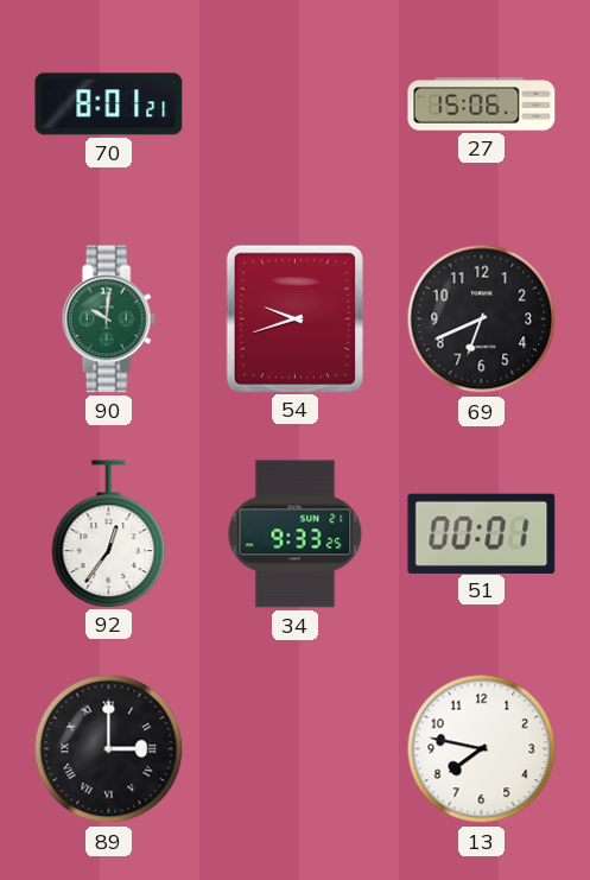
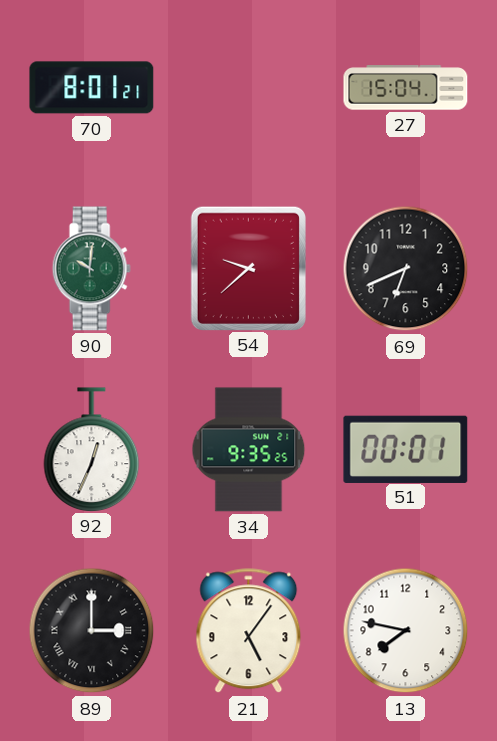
27: 15:06 -> 15:04 (406, 88)
54: 9:42 -> 9:38 (248, 268)
92: 12:36 -> 12:34 (92, 449)
34: 9:33 -> 9:35 (249, 450)
21: none -> 5:06 (249, 631)
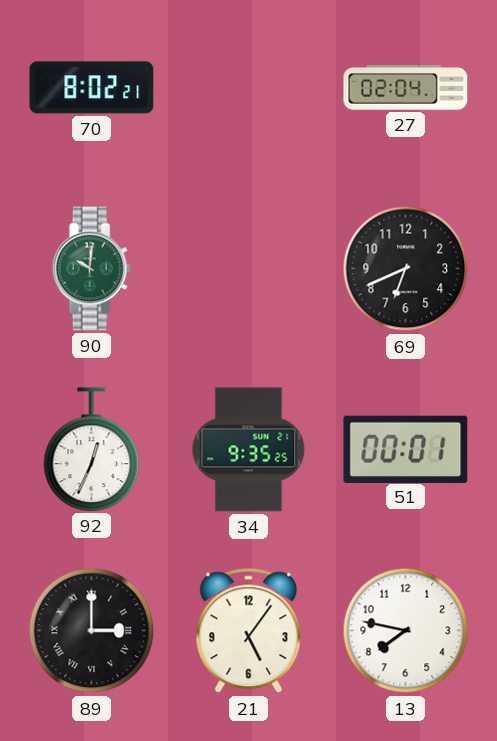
70: 8:01 -> 8:02 (92, 88)
27: 15:04 -> 02:04 (406, 88)
54: 9:38 -> none (248, 268)
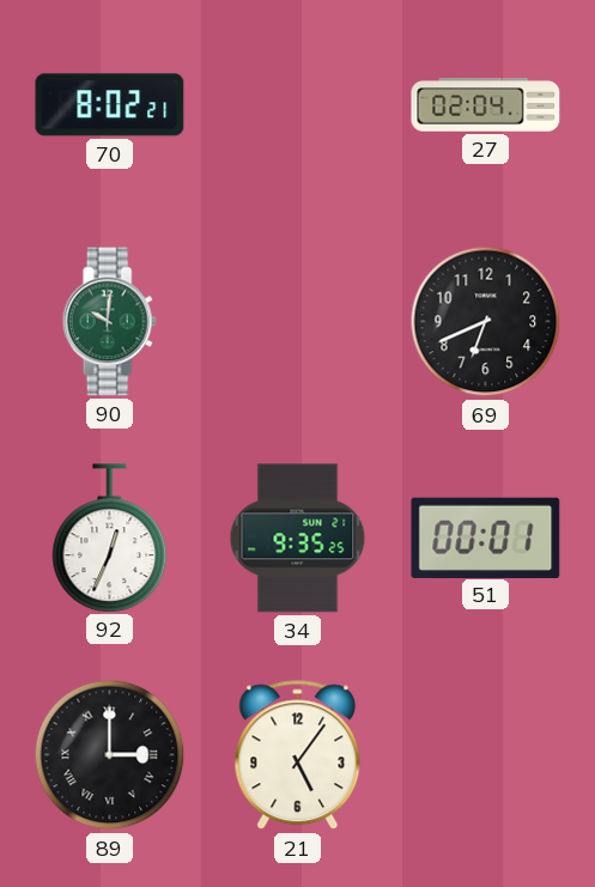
13: 7:47 -> none (406, 631)
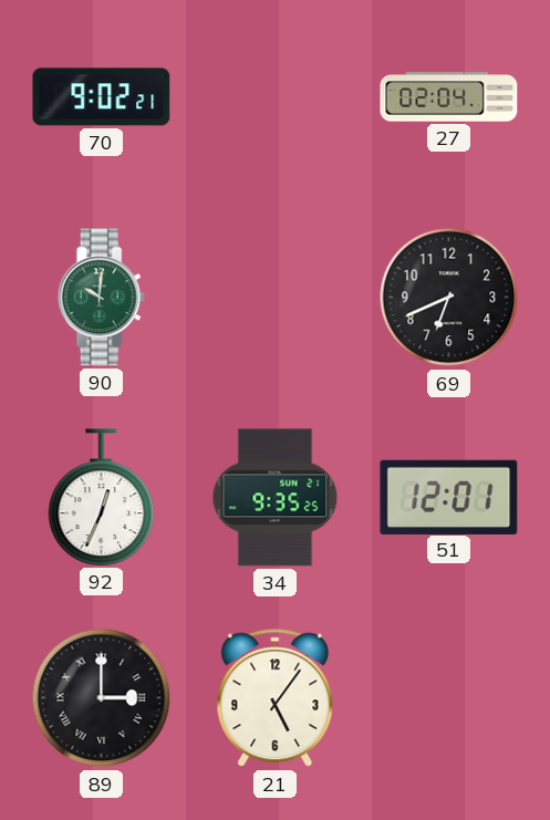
70: 8:02 -> 9:02 (102, 97)
51: 00:01 -> 12:01 (449, 497)
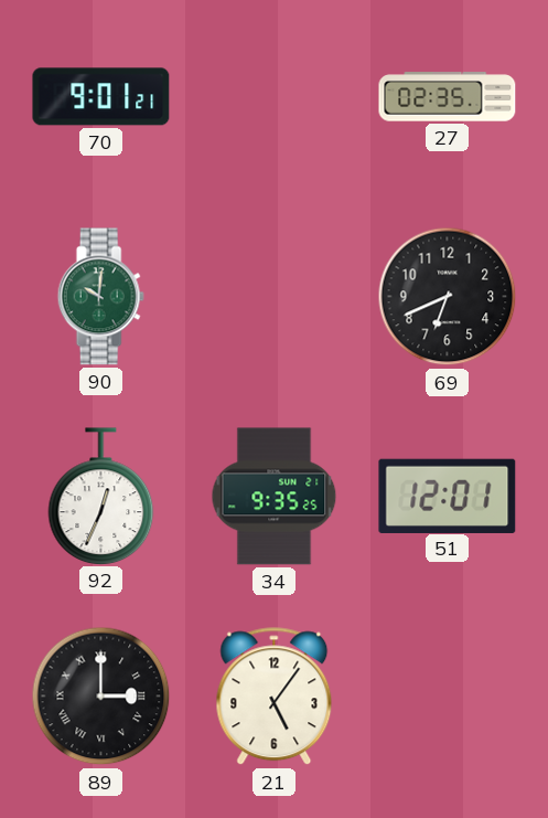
70: 9:02 -> 9:01 (101, 97)
27: 02:04 -> 02:35 (448, 97)
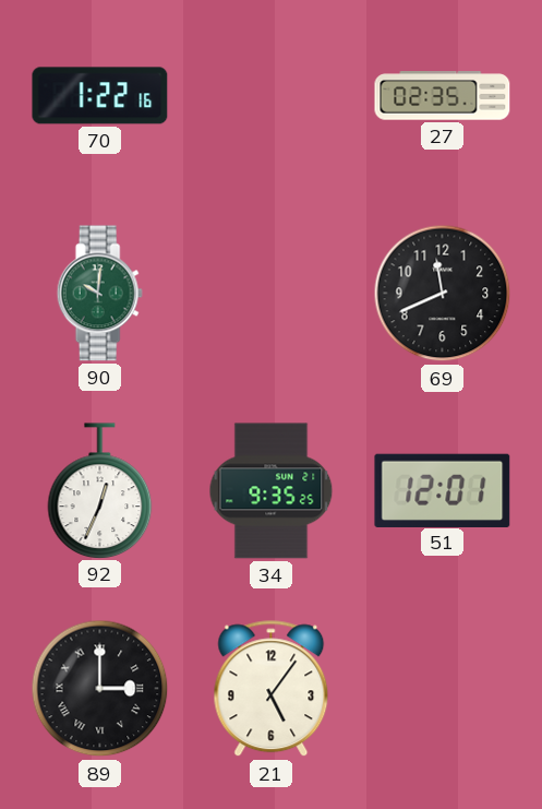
70: 9:01 -> 1:22 (100, 96)
69: 6:41 -> 11:41 (443, 294)
